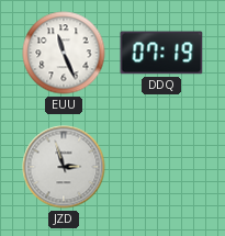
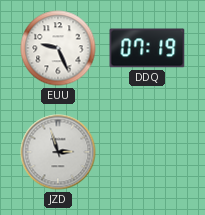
EUU: 11:26 -> 9:26 (58, 48)
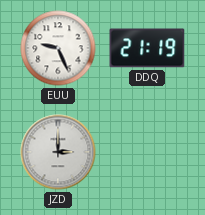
DDQ: 07:19 -> 21:19 (147, 48)
JZD: 2:57 -> 3:00 (58, 152)
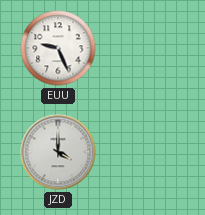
DDQ: 21:19 -> none (147, 48)
JZD: 3:00 -> 4:00 (58, 152)
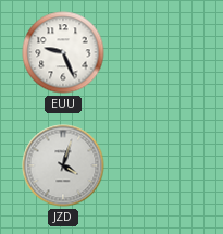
JZD: 4:00 -> 4:03 (63, 165)
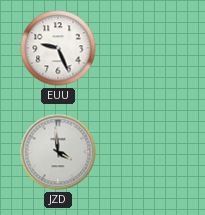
JZD: 4:03 -> 3:59 (58, 152)
